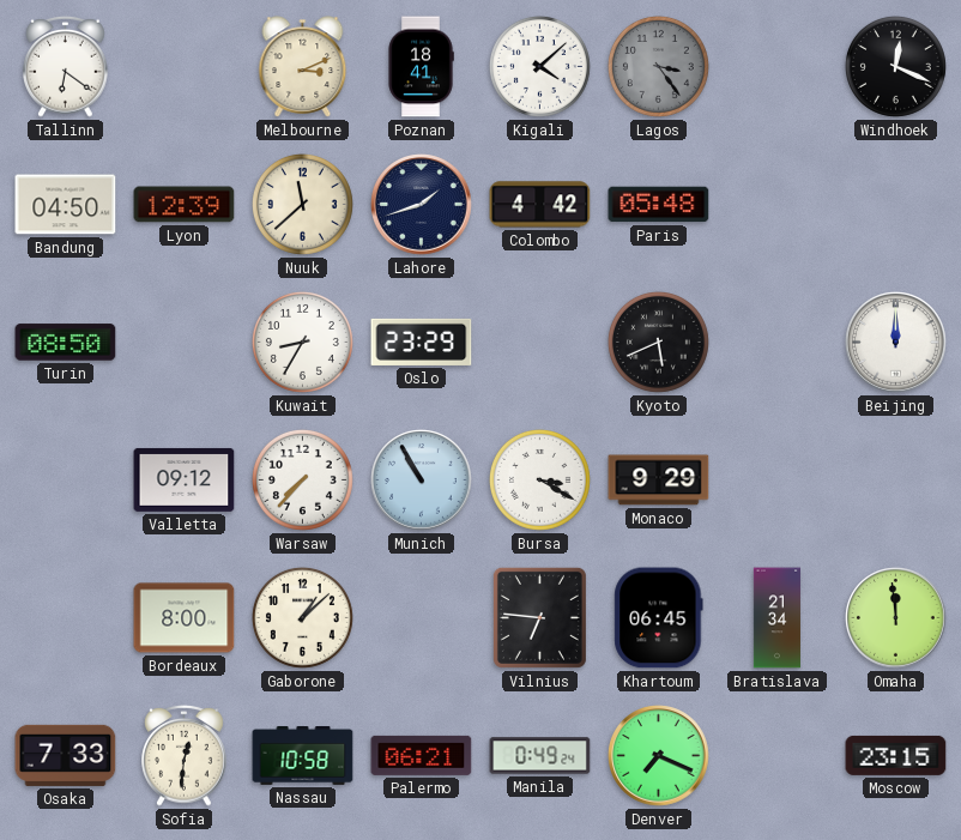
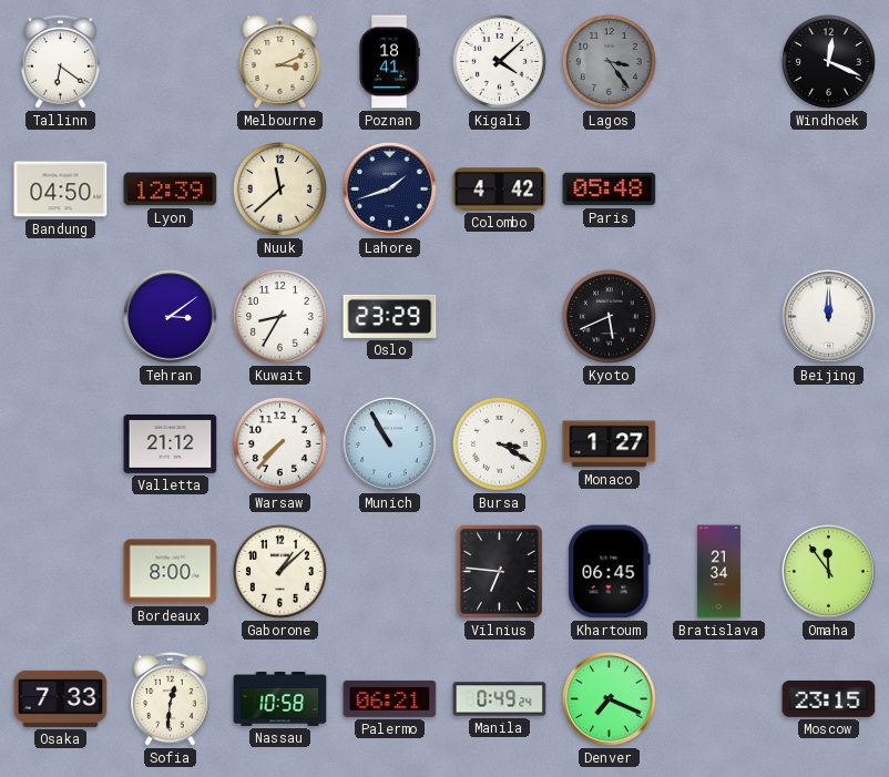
Turin: 08:50 -> none (66, 343)
Tehran: none -> 3:09 (171, 317)
Valletta: 09:12 -> 21:12 (171, 443)
Monaco: 9:29 -> 1:27 (610, 444)
Omaha: 11:59 -> 11:54 (829, 572)
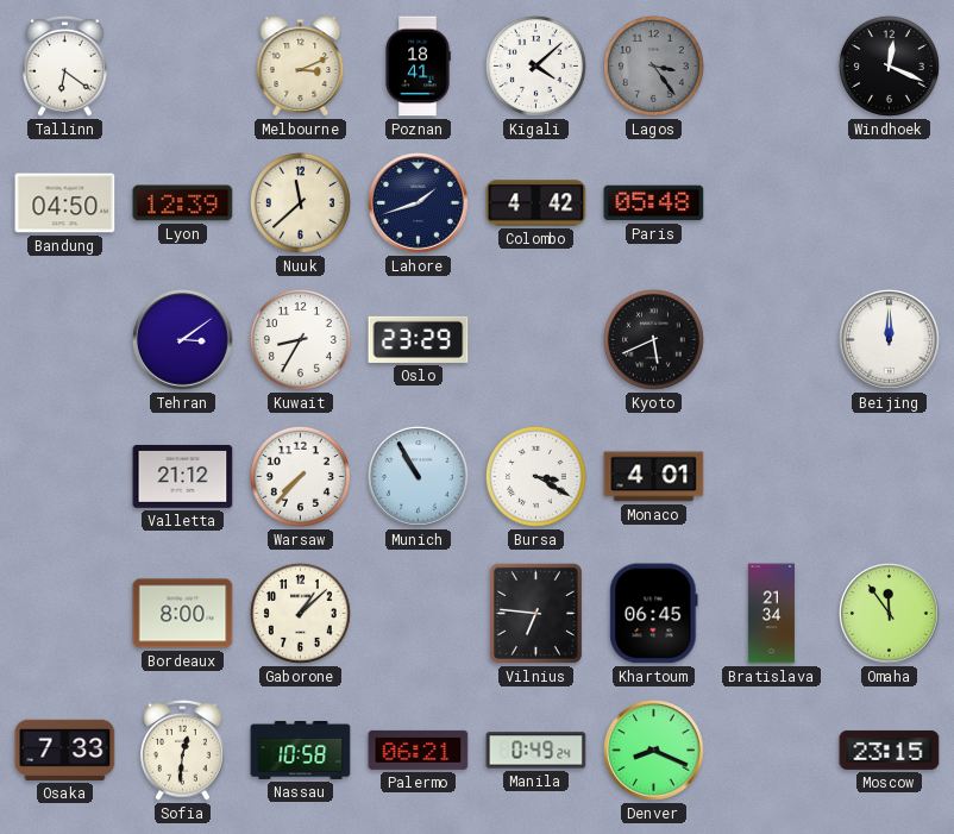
Monaco: 1:27 -> 4:01 (654, 477)
Denver: 7:19 -> 8:19 (654, 751)
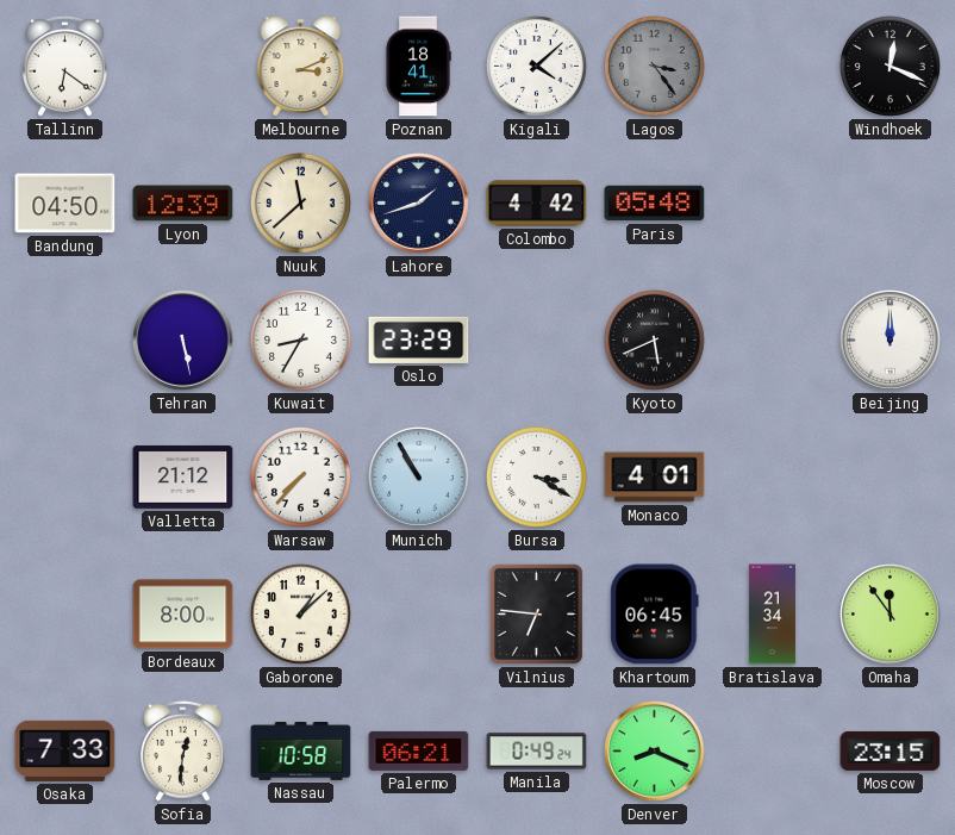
Tehran: 3:09 -> 5:28 (183, 341)
